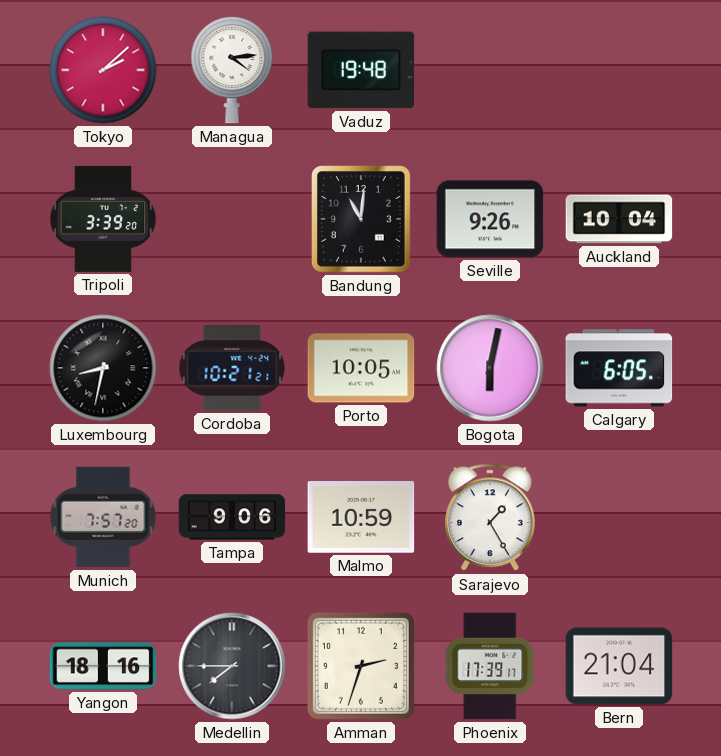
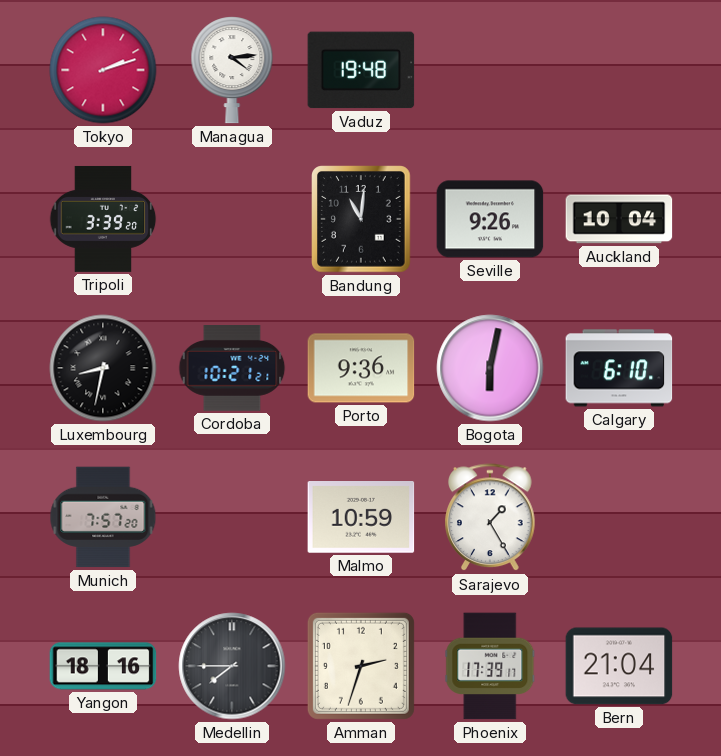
Tokyo: 2:08 -> 2:12 (103, 70)
Porto: 10:05 -> 9:36 (361, 368)
Calgary: 6:05 -> 6:10 (619, 368)
Tampa: 9:06 -> none (232, 517)
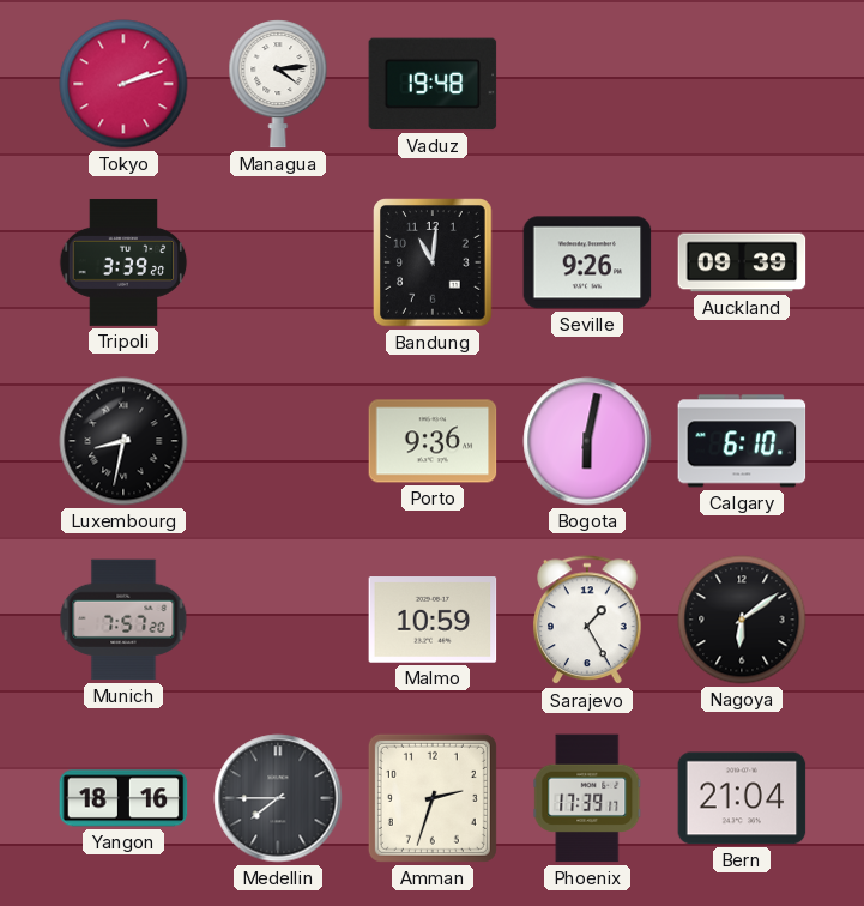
Auckland: 10:04 -> 09:39 (742, 262)
Cordoba: 10:21 -> none (232, 369)
Nagoya: none -> 6:09 (742, 620)
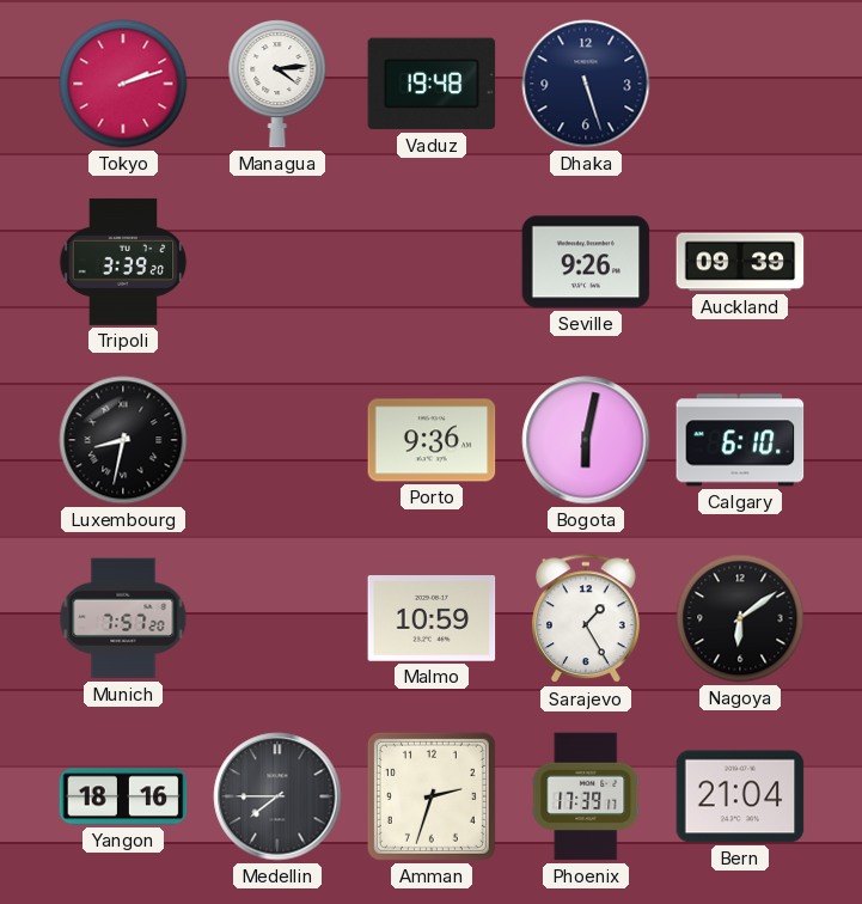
Dhaka: none -> 5:27 (586, 84)
Bandung: 11:01 -> none (433, 262)
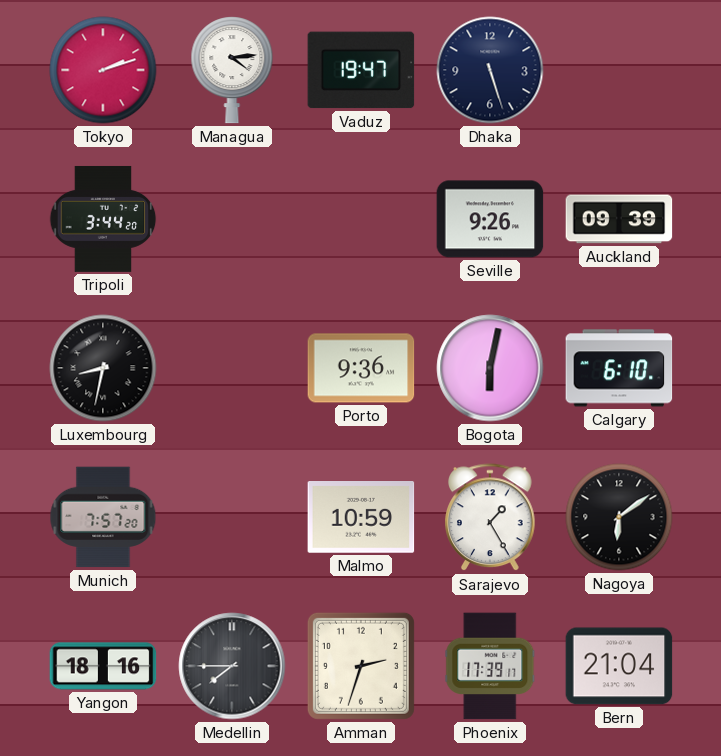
Vaduz: 19:48 -> 19:47 (361, 70)
Tripoli: 3:39 -> 3:44 (103, 219)
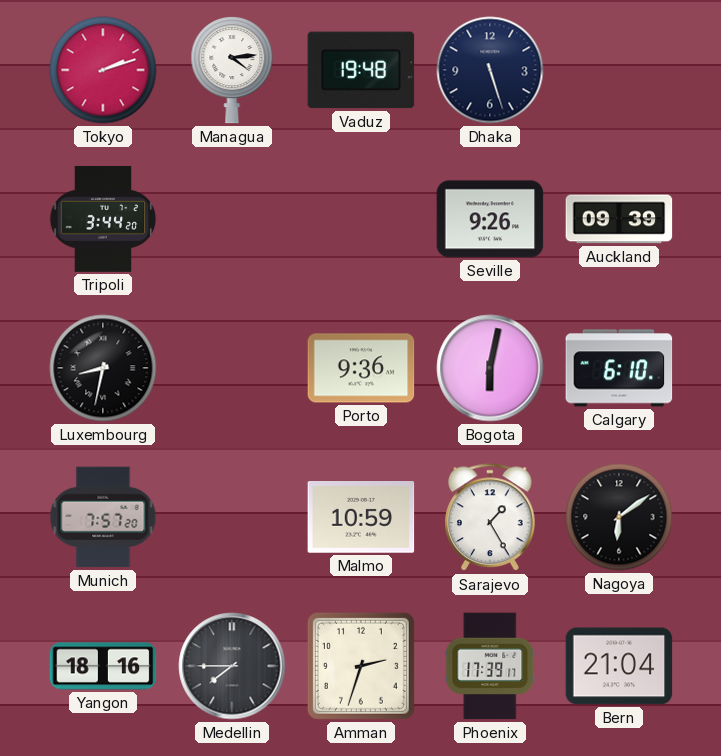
Vaduz: 19:47 -> 19:48 (361, 70)
